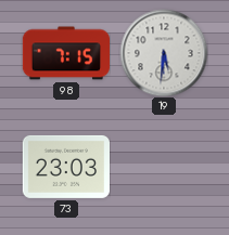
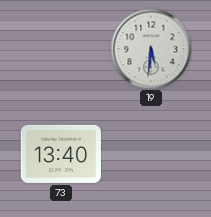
98: 7:15 -> none (65, 53)
73: 23:03 -> 13:40 (60, 154)
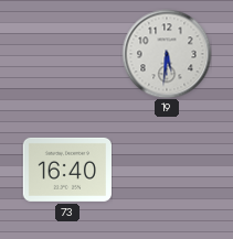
73: 13:40 -> 16:40 (66, 170)
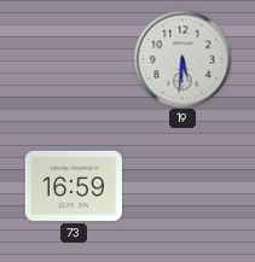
73: 16:40 -> 16:59 (73, 186)
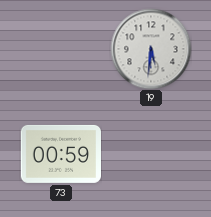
73: 16:59 -> 00:59 (60, 154)
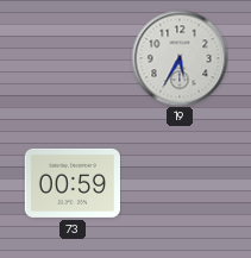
19: 5:31 -> 5:35 (180, 58)
